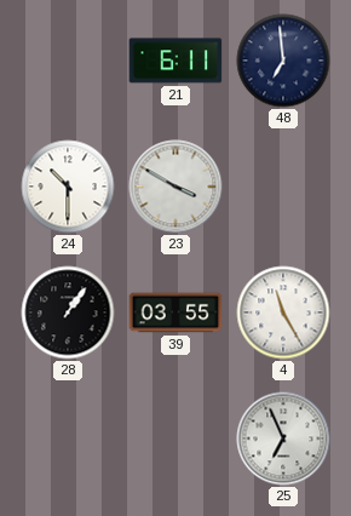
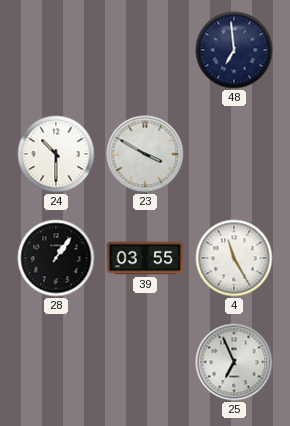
21: 6:11 -> none (175, 61)
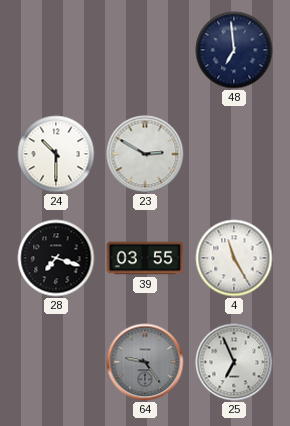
23: 3:50 -> 2:50 (145, 154)
28: 1:06 -> 7:18 (56, 258)
64: none -> 9:24 (145, 362)
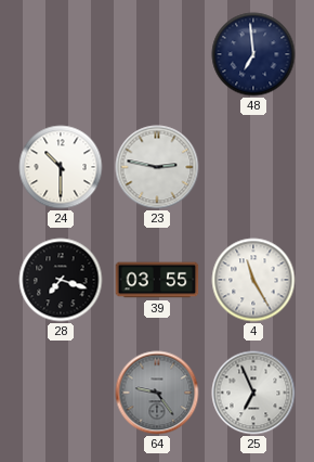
23: 2:50 -> 2:47 (157, 167)
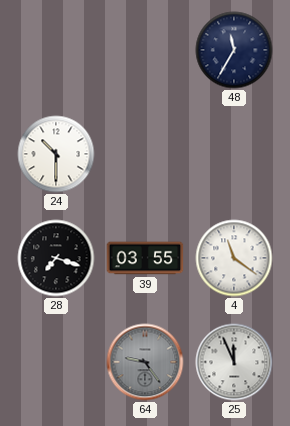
48: 6:59 -> 11:35 (234, 50)
23: 2:47 -> none (157, 167)
4: 11:25 -> 11:21 (234, 258)
25: 6:56 -> 11:56 (234, 362)
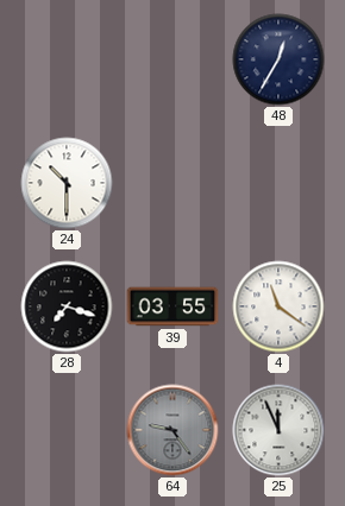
48: 11:35 -> 12:35 (278, 59)
